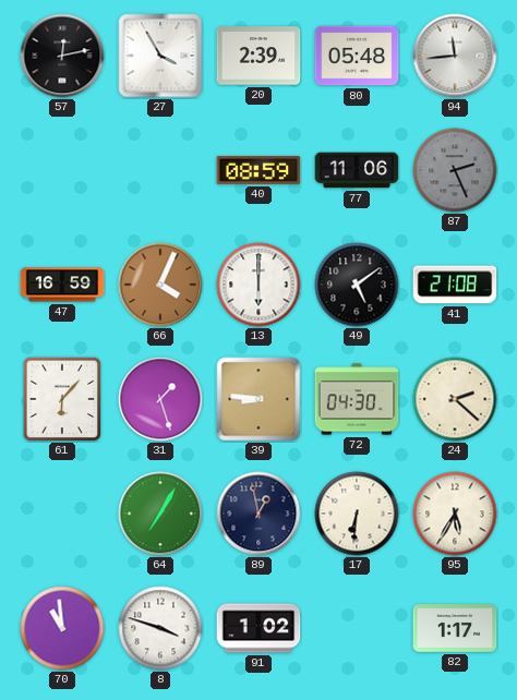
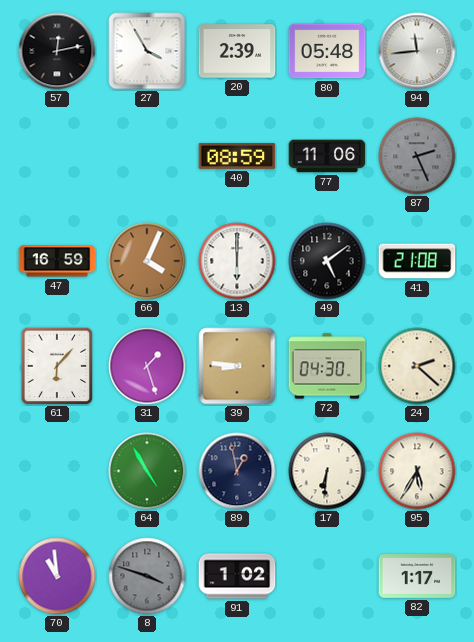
64: 7:05 -> 4:55 (147, 471)
8 dial: white -> grey (147, 576)
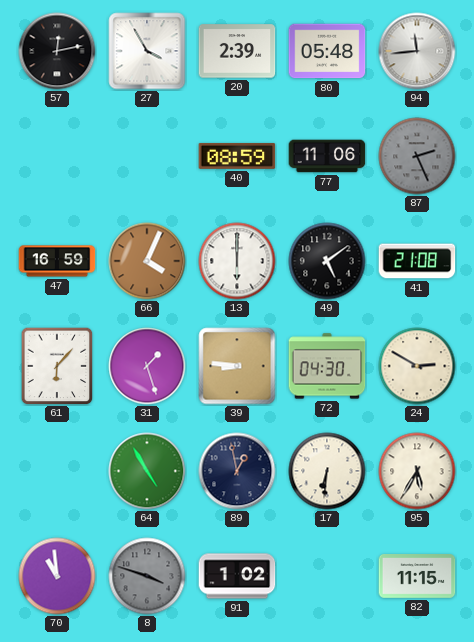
24: 2:22 -> 2:50 (417, 366)
82: 1:17 -> 11:15 (417, 577)
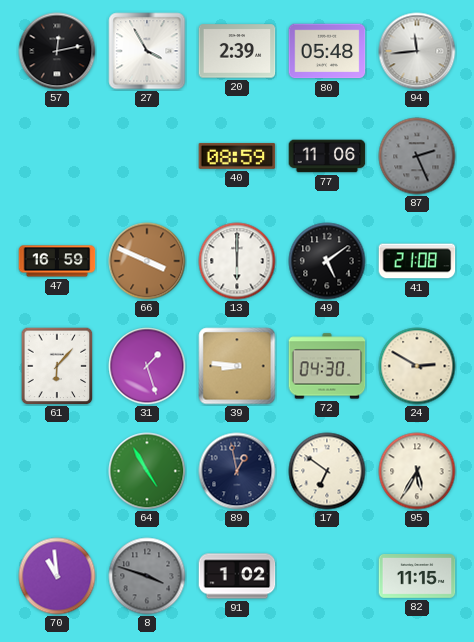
66: 4:04 -> 3:49 (147, 261)
17: 6:31 -> 6:51 (327, 471)
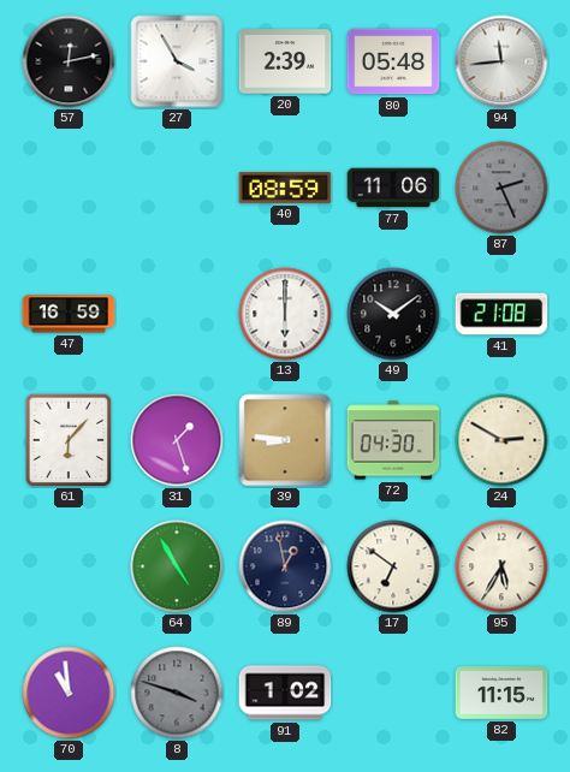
66: 3:49 -> none (147, 261)
49: 5:09 -> 10:09 (393, 314)
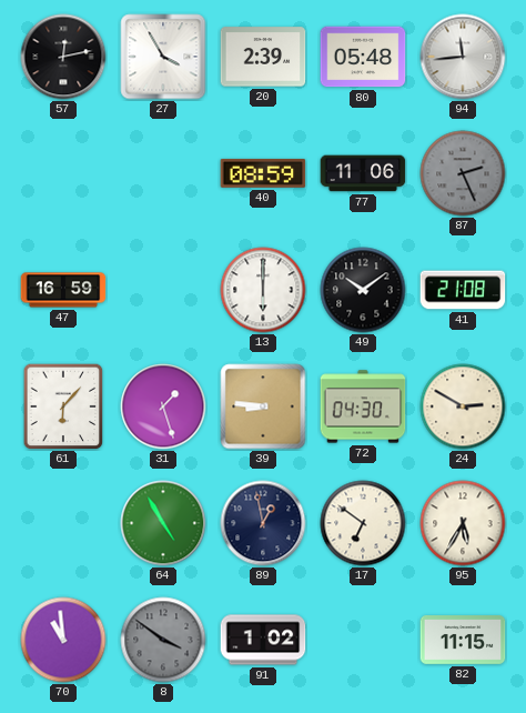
8: 3:48 -> 3:51 (163, 640)
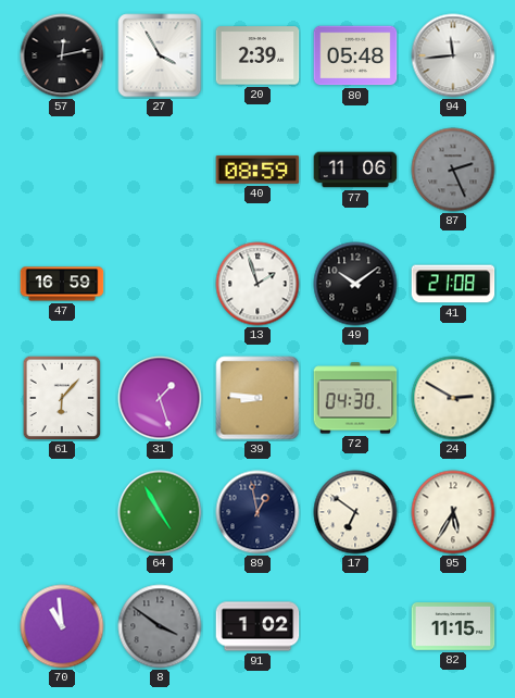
13: 6:00 -> 1:57 (257, 284)
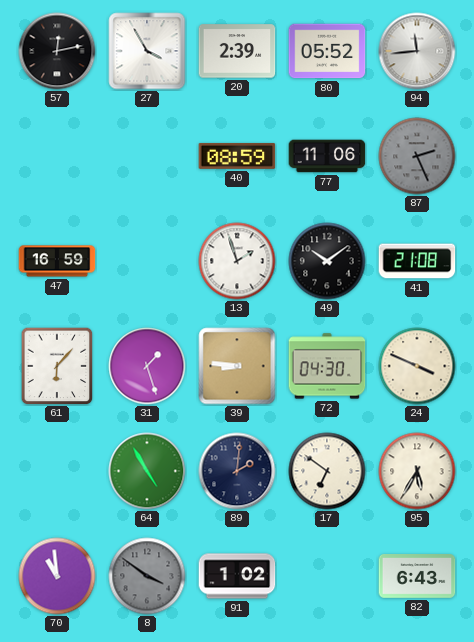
80: 05:48 -> 05:52 (327, 51)
24: 2:50 -> 3:49 (417, 366)
89: 12:58 -> 2:01 (237, 471)
82: 11:15 -> 6:43 (417, 577)
